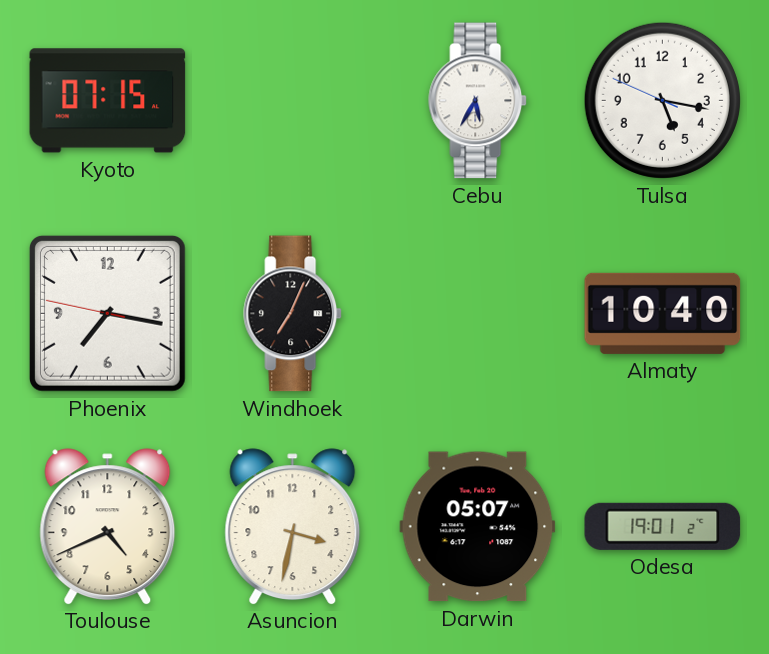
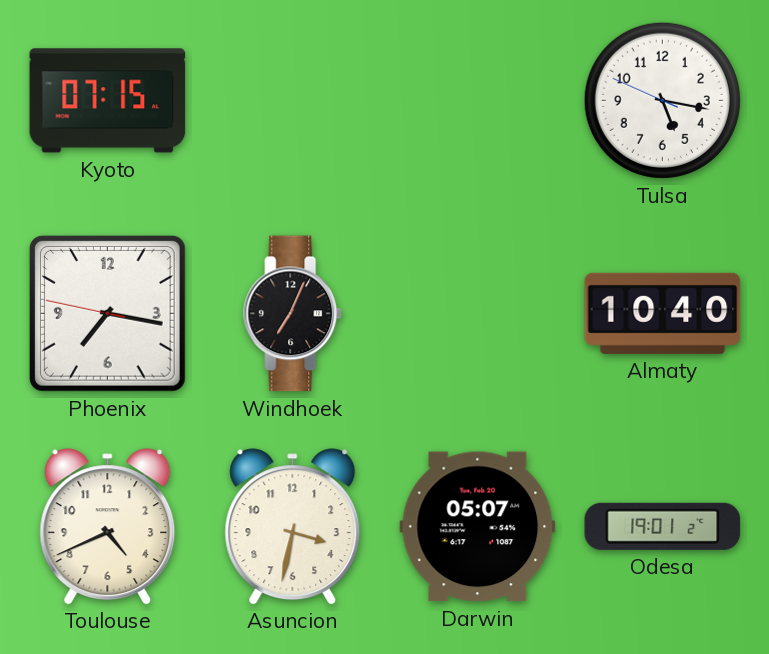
Cebu: 5:35 -> none (478, 101)
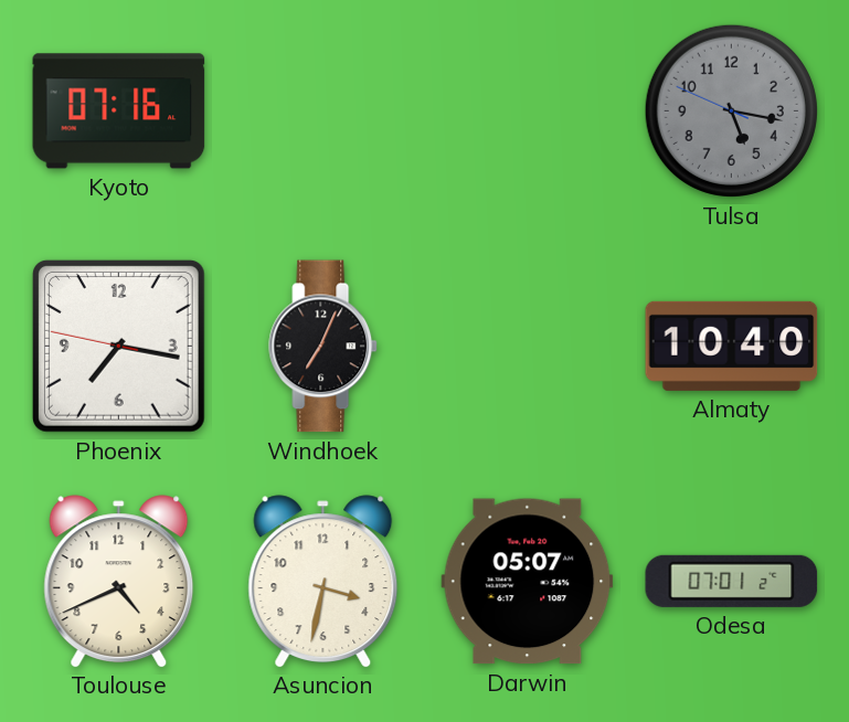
Kyoto: 07:15 -> 07:16 (119, 112)
Tulsa dial: white -> grey (731, 110)
Odesa: 19:01 -> 07:01 (732, 581)
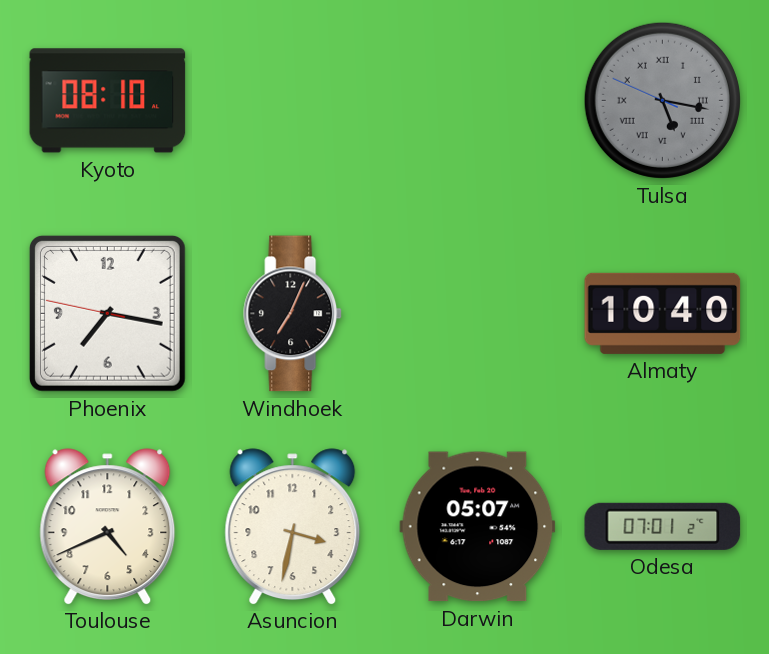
Kyoto: 07:16 -> 08:10 (108, 101)
Tulsa numerals: Arabic -> Roman (662, 100)
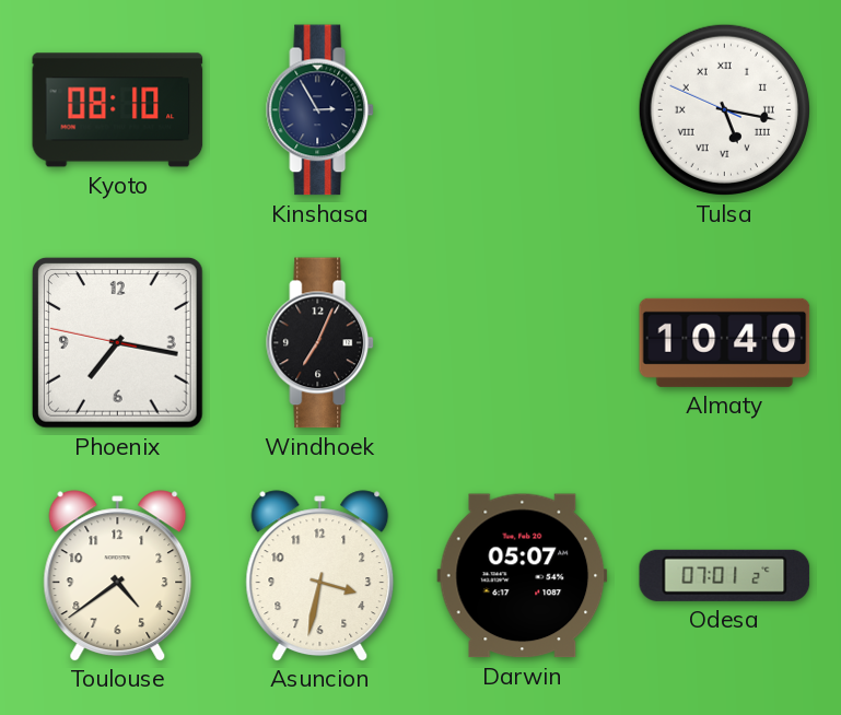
Kinshasa: none -> 2:55 (320, 110)
Tulsa dial: grey -> white (724, 109)
Toulouse: 4:41 -> 4:39 (118, 575)
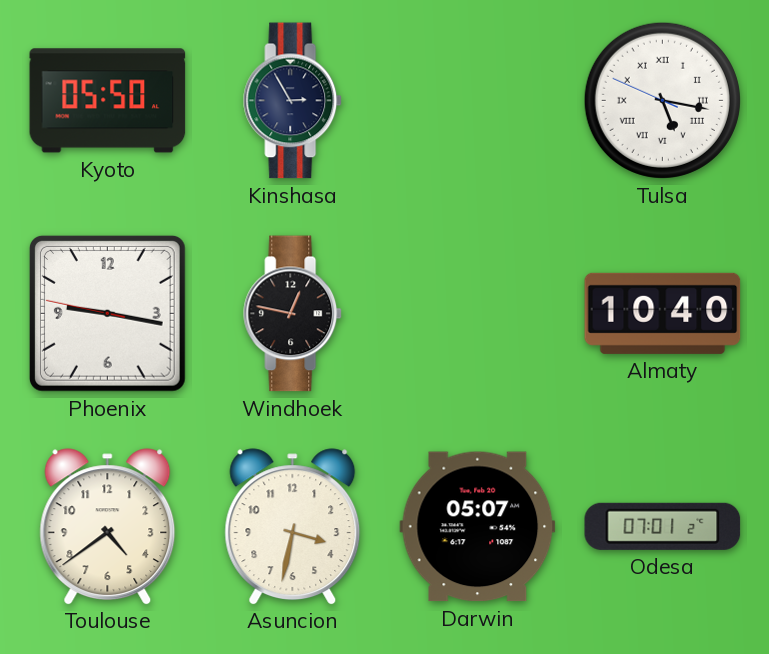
Kyoto: 08:10 -> 05:50 (108, 101)
Phoenix: 7:16 -> 9:16 (107, 313)
Windhoek: 7:04 -> 12:47 (293, 314)
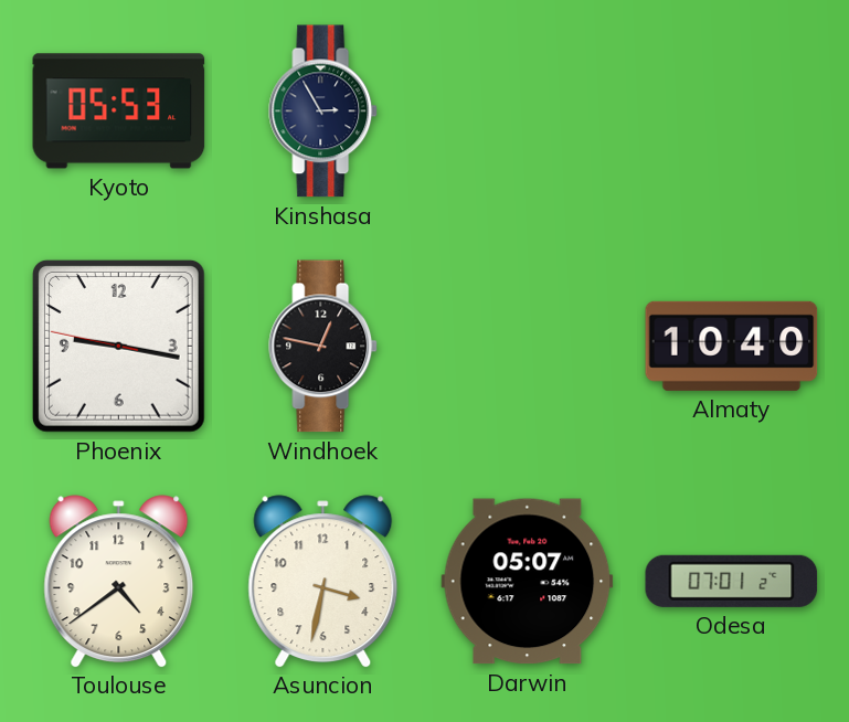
Kyoto: 05:50 -> 05:53 (119, 112)
Tulsa: 5:16 -> none (662, 100)
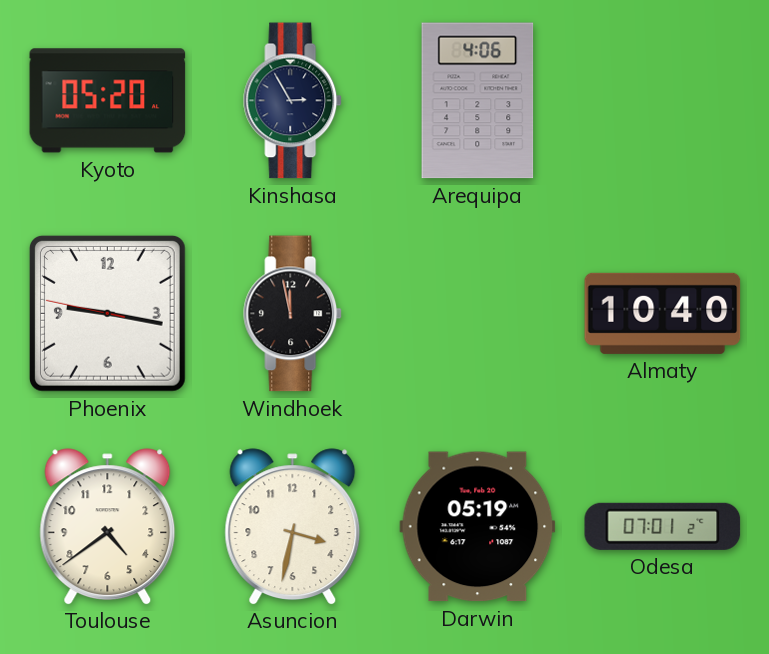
Kyoto: 05:53 -> 05:20 (108, 101)
Arequipa: none -> 4:06 (478, 101)
Windhoek: 12:47 -> 11:58 (293, 314)
Darwin: 05:07 -> 05:19 (478, 527)
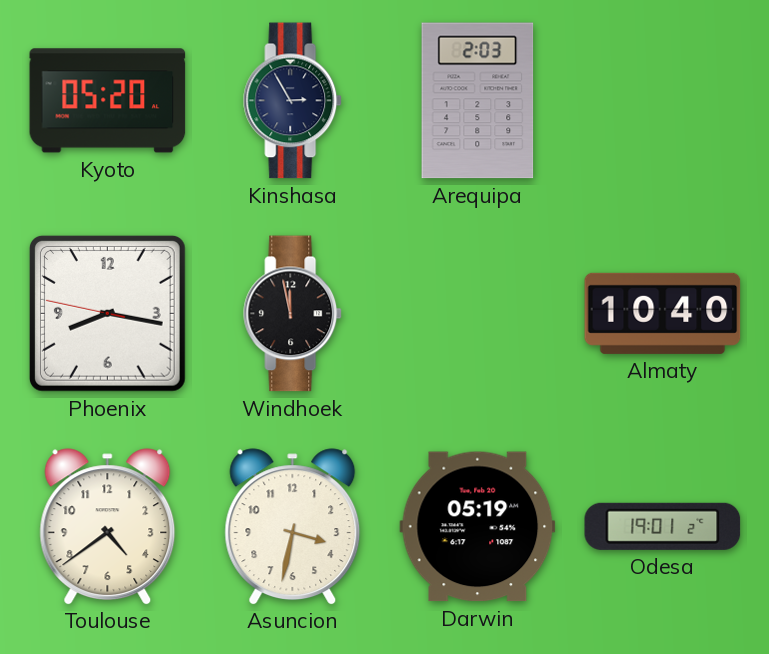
Arequipa: 4:06 -> 2:03 (478, 101)
Phoenix: 9:16 -> 8:16 (107, 313)
Odesa: 07:01 -> 19:01 (663, 526)
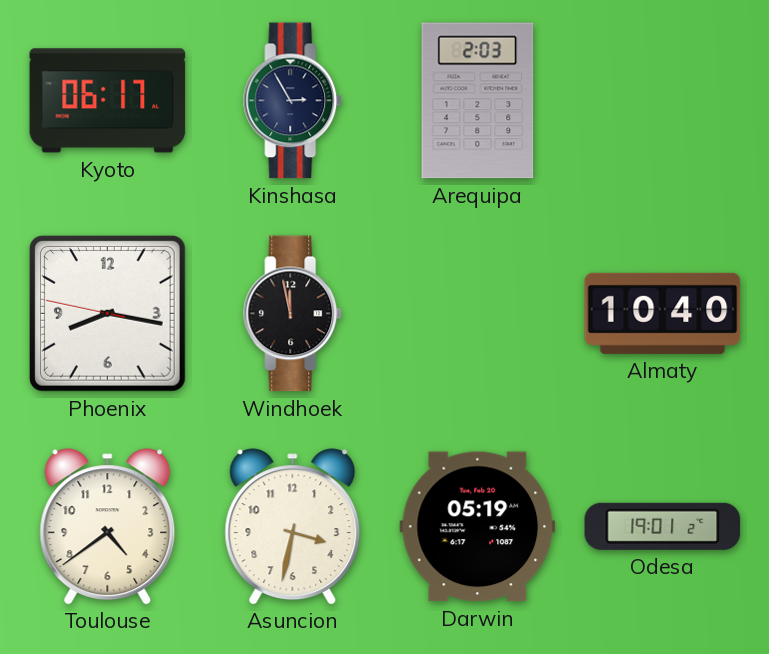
Kyoto: 05:20 -> 06:17 (108, 101)
